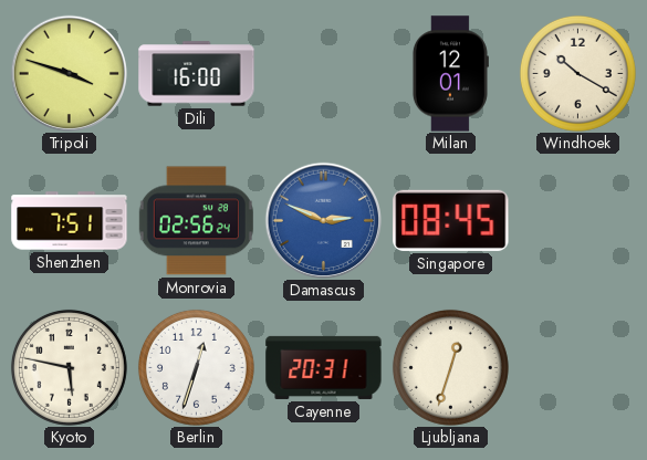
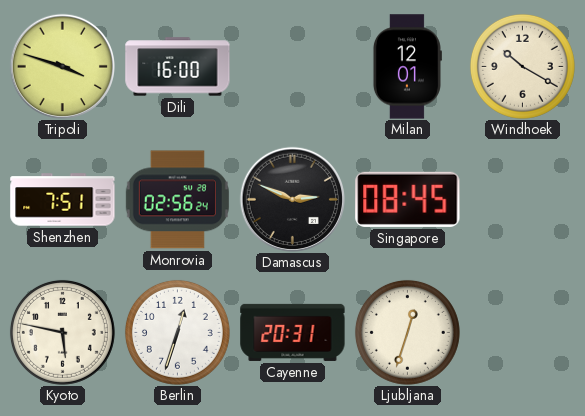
Damascus dial: blue -> black (292, 199)
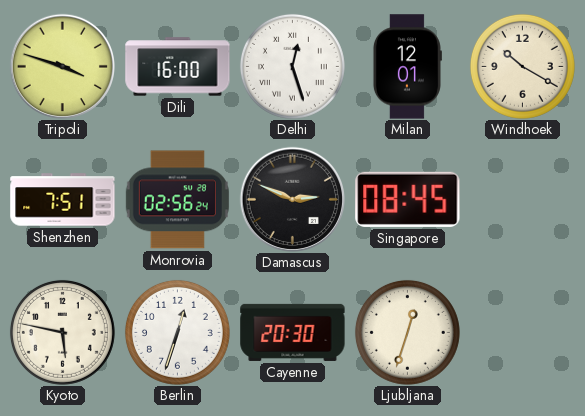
Delhi: none -> 12:27 (292, 66)
Cayenne: 20:31 -> 20:30 (293, 332)
